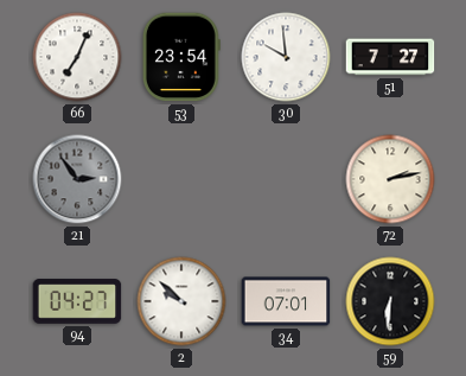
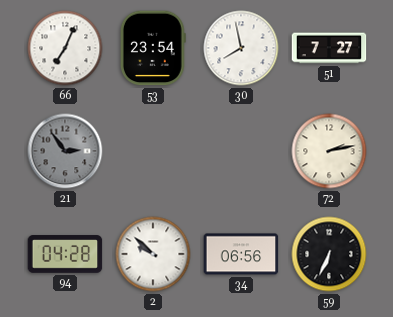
30: 9:59 -> 7:58 (241, 48)
94: 04:27 -> 04:28 (65, 254)
34: 07:01 -> 06:56 (241, 254)
59: 6:31 -> 6:34 (329, 254)
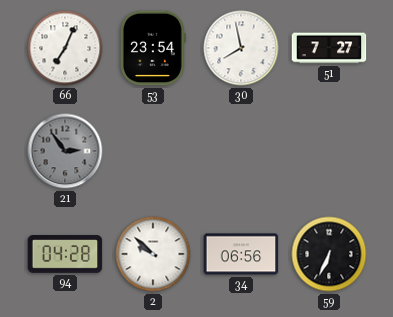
72: 2:13 -> none (329, 151)
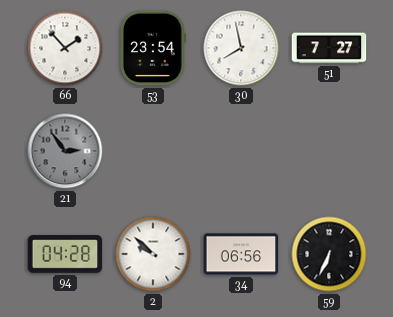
66: 7:04 -> 1:53 (65, 48)
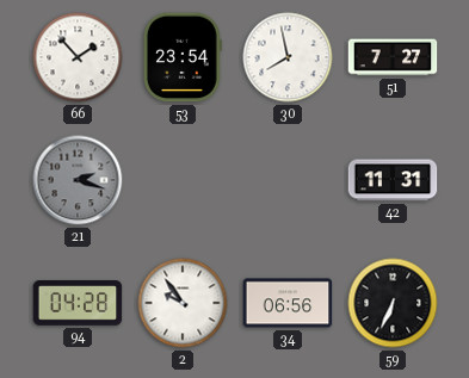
21: 2:54 -> 2:18 (78, 180)
42: none -> 11:31 (393, 180)
2: 9:52 -> 9:54 (183, 303)
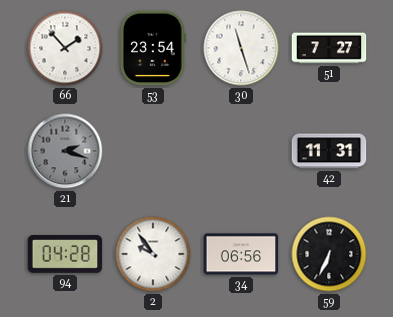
30: 7:58 -> 11:27 (241, 48)
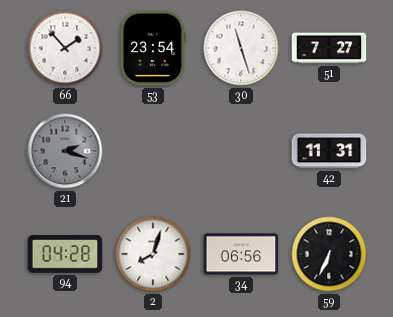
2: 9:54 -> 8:03 (153, 254)
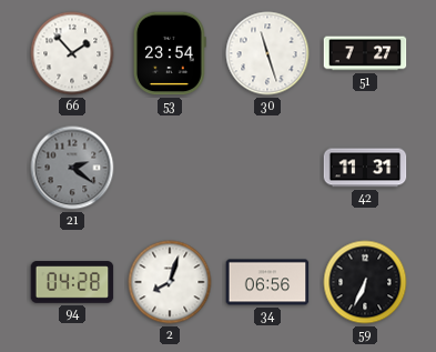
21: 2:18 -> 2:21 (72, 168)
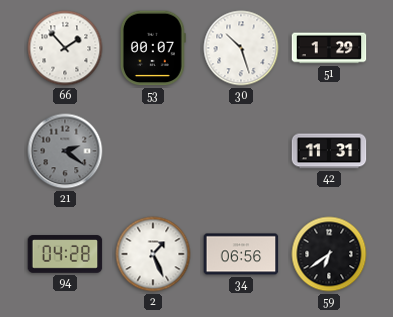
53: 23:54 -> 00:07 (153, 48)
30: 11:27 -> 10:27 (241, 48)
51: 7:27 -> 1:29 (329, 48)
2: 8:03 -> 1:26 (153, 254)
59: 6:34 -> 6:39 (329, 254)
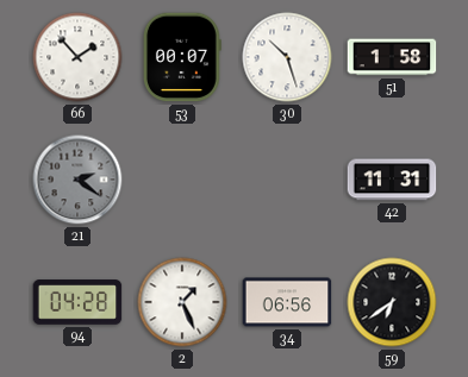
51: 1:29 -> 1:58 (392, 57)
